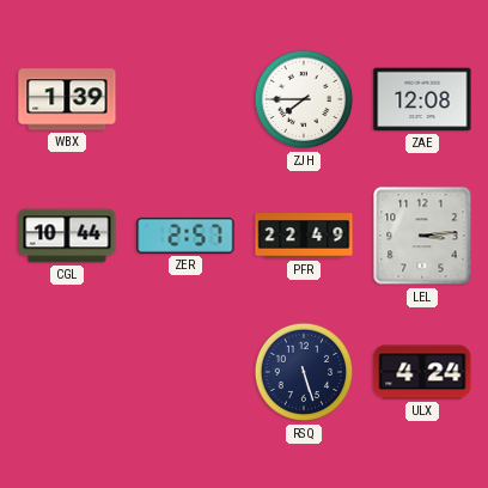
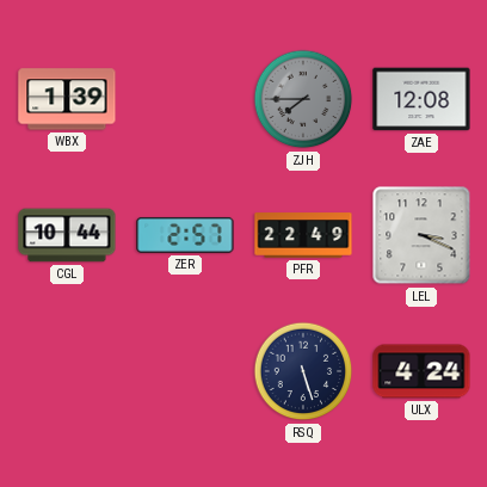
ZJH dial: white -> grey (303, 99)
LEL: 3:14 -> 3:19 (421, 235)
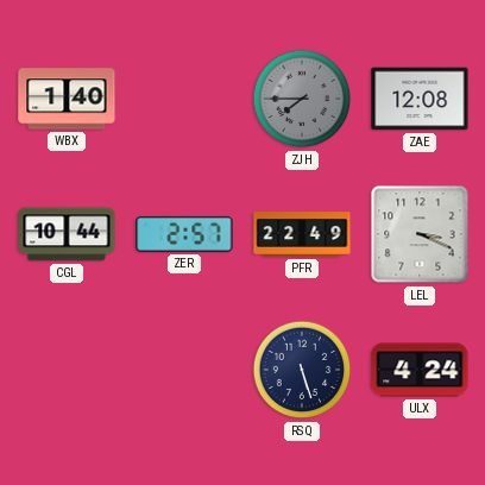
WBX: 1:39 -> 1:40 (67, 99)
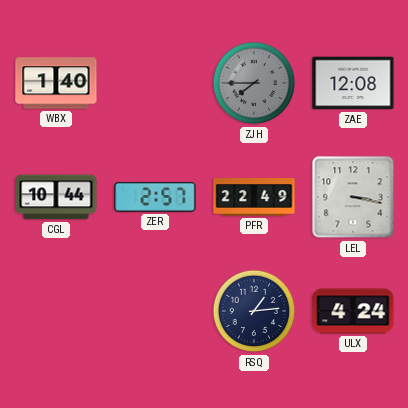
LEL: 3:19 -> 3:17 (353, 197)
RSQ: 5:27 -> 1:14 (254, 311)
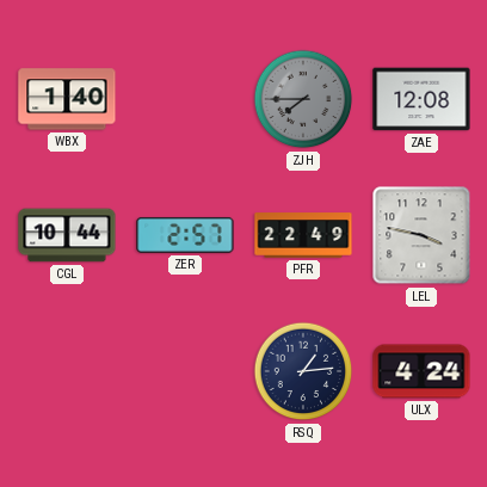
LEL: 3:17 -> 3:47 (421, 235)
